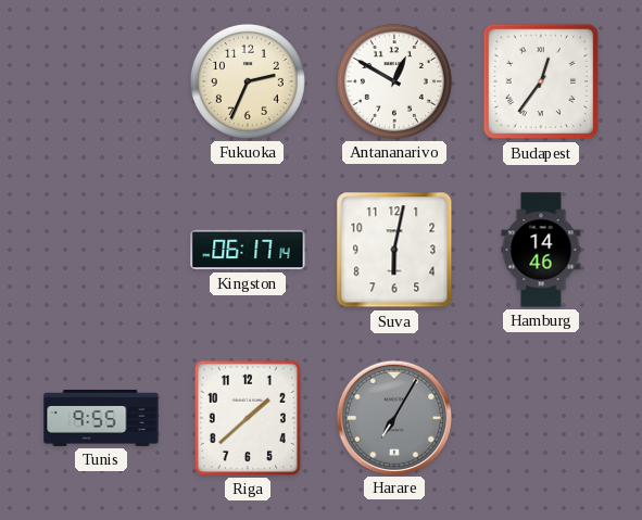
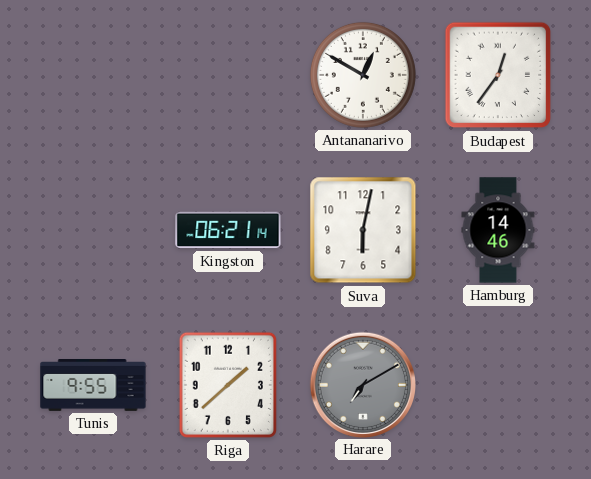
Fukuoka: 2:34 -> none (248, 81)
Kingston: 06:17 -> 06:21 (228, 230)
Harare: 7:05 -> 7:10 (362, 384)
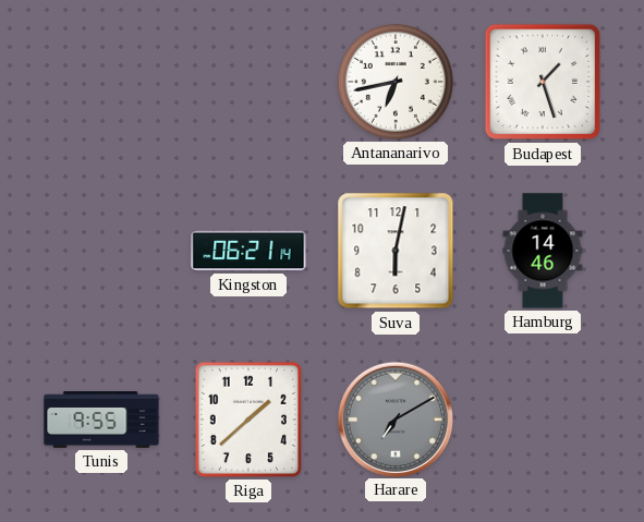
Antananarivo: 12:50 -> 6:43 (396, 82)
Budapest: 12:36 -> 1:27 (543, 82)
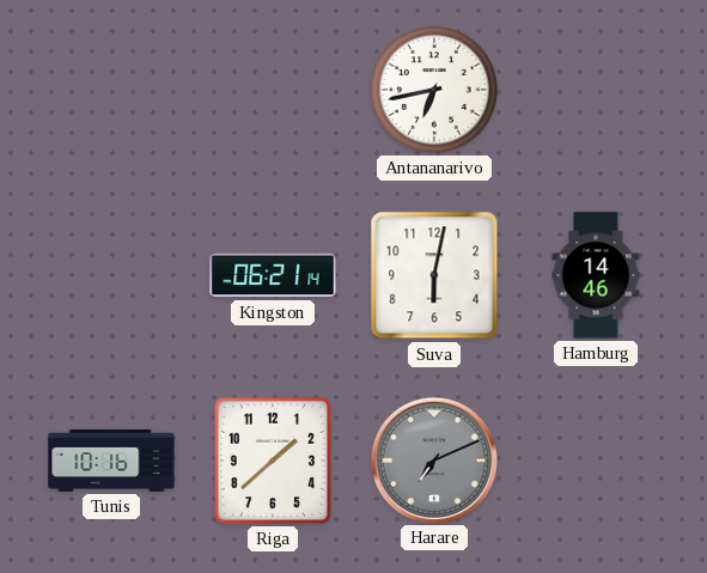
Budapest: 1:27 -> none (543, 82)
Tunis: 9:55 -> 10:16 (111, 462)
Harare: 7:10 -> 7:11 (433, 459)
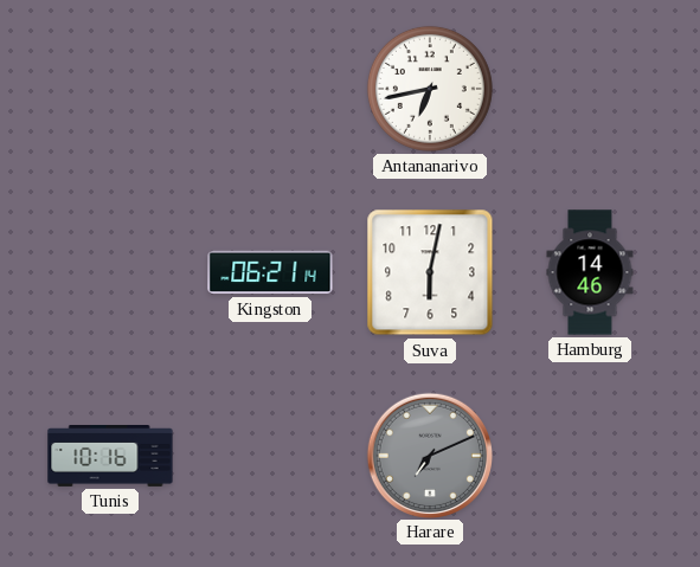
Riga: 1:38 -> none (273, 461)
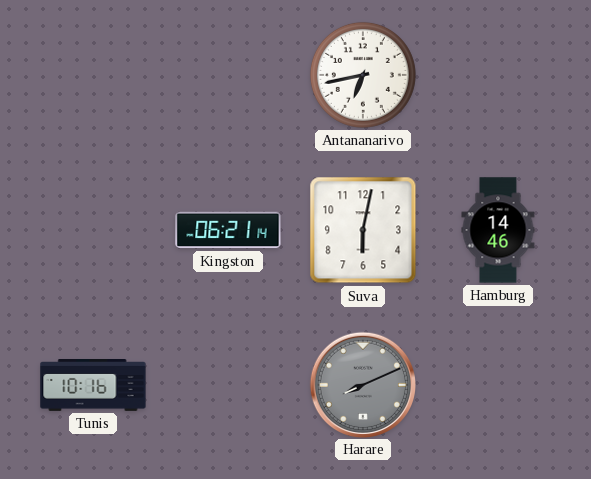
Harare: 7:11 -> 8:11 (362, 384)
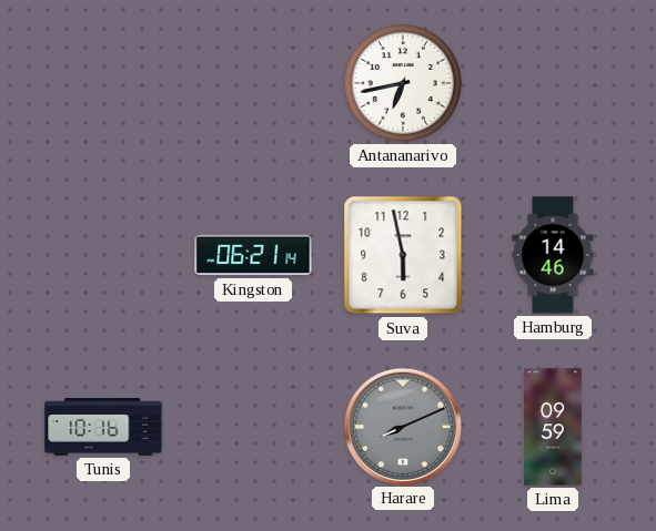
Suva: 6:02 -> 5:58 (403, 255)
Lima: none -> 09:59 (553, 427)
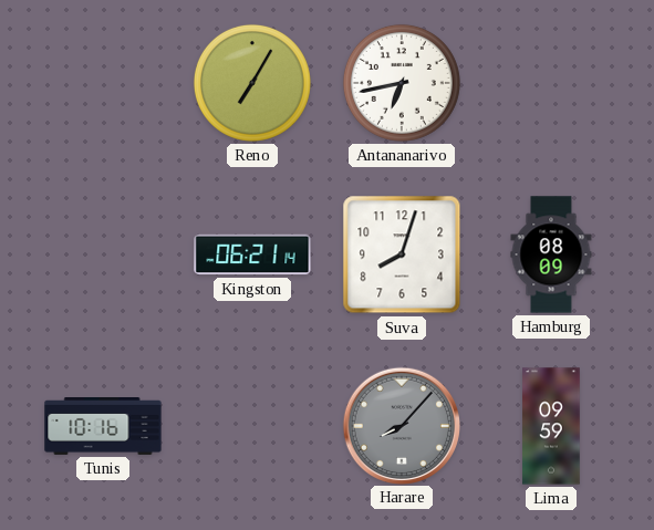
Reno: none -> 7:05 (252, 83)
Suva: 5:58 -> 8:03 (402, 254)
Hamburg: 14:46 -> 08:09 (551, 254)
Harare: 8:11 -> 8:07 (401, 425)
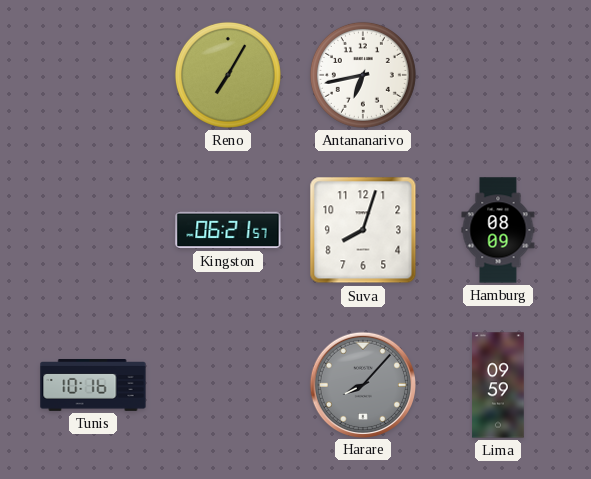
Kingston: 06:21:14 -> 06:21:57 (228, 230)
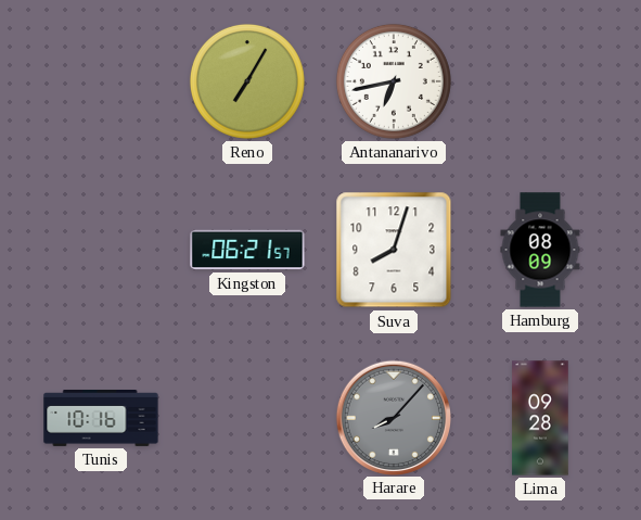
Lima: 09:59 -> 09:28 (540, 418)
